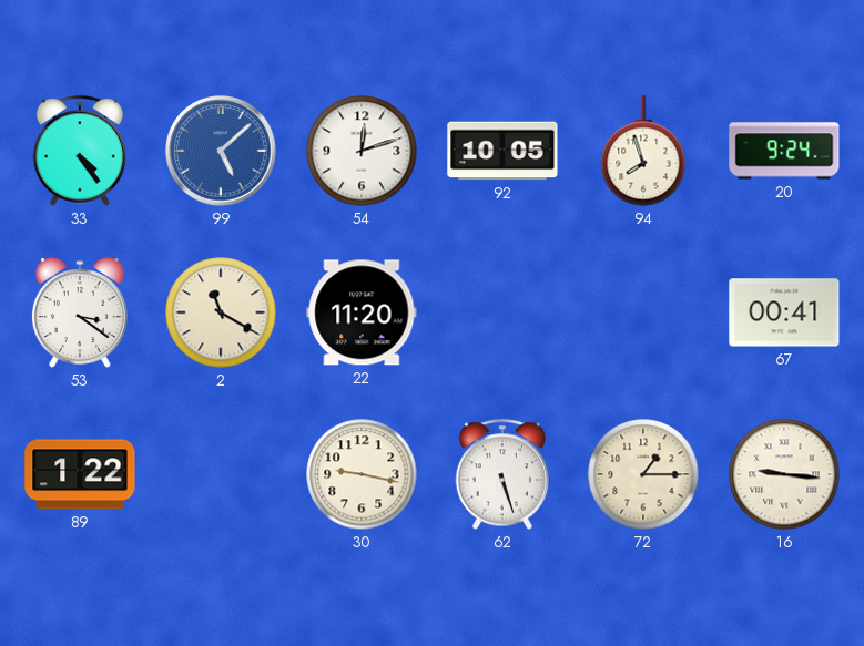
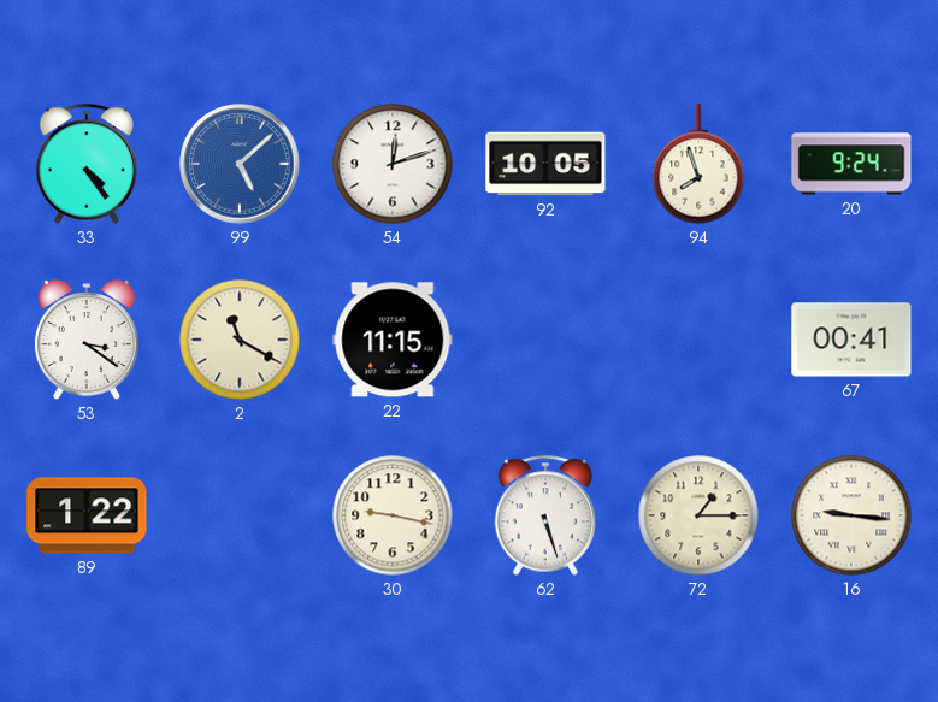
22: 11:20 -> 11:15 (393, 340)
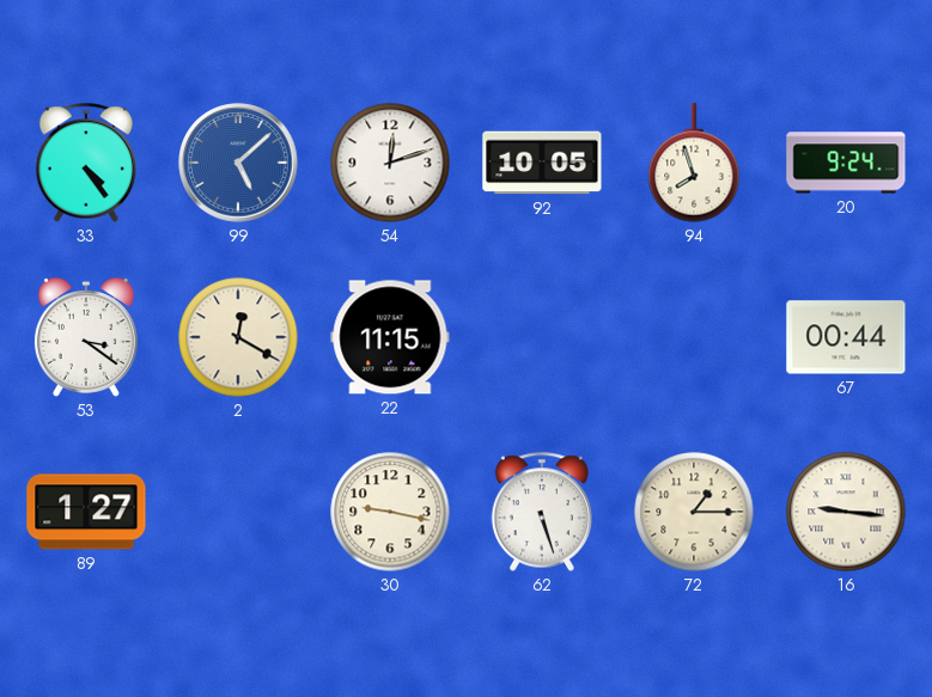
2: 11:20 -> 12:20 (238, 337)
67: 00:41 -> 00:44 (846, 337)
89: 1:22 -> 1:27 (86, 512)
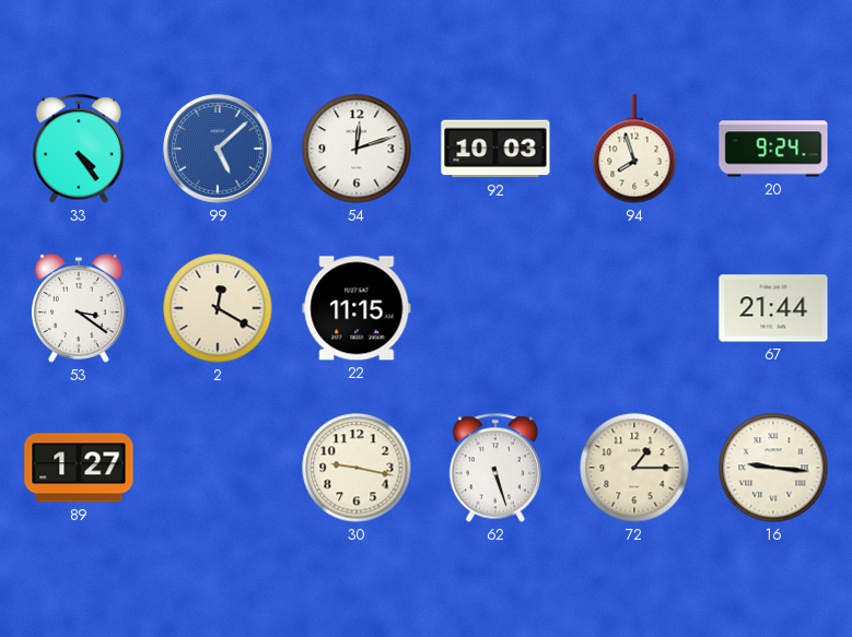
92: 10:05 -> 10:03 (495, 149)
67: 00:44 -> 21:44 (773, 308)
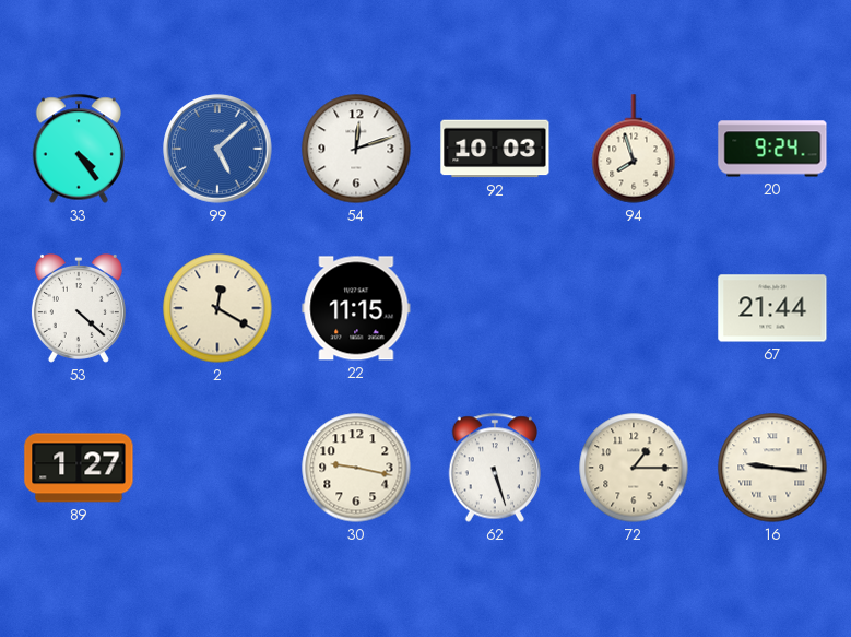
53: 3:21 -> 4:22 (79, 308)
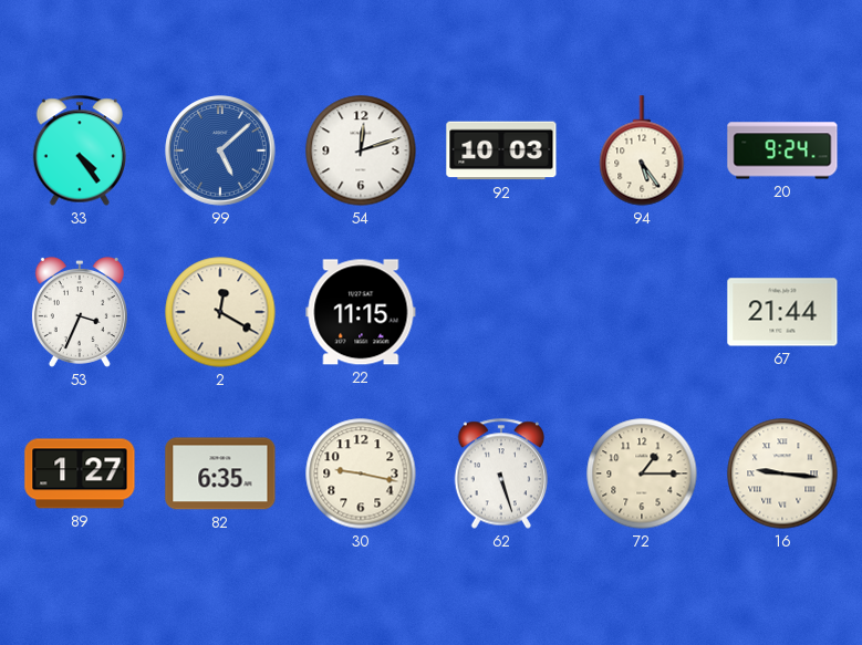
94: 7:57 -> 5:24 (642, 150)
53: 4:22 -> 3:34 (80, 312)
82: none -> 6:35 (220, 474)
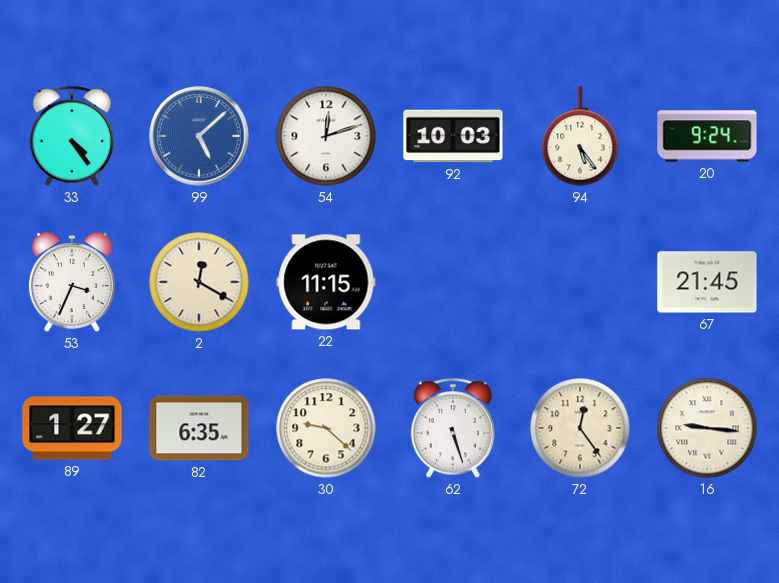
67: 21:44 -> 21:45 (707, 282)
30: 9:17 -> 9:22 (326, 428)
72: 1:15 -> 12:24 (580, 428)
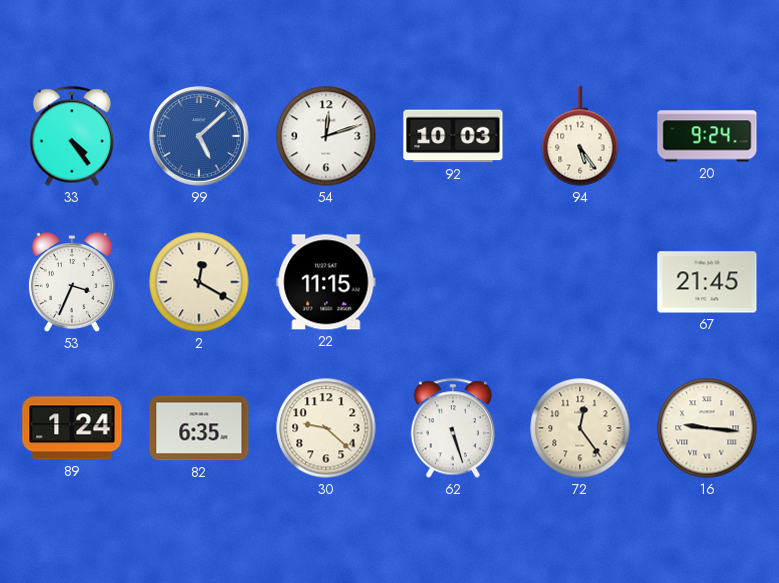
89: 1:27 -> 1:24 (72, 428)
